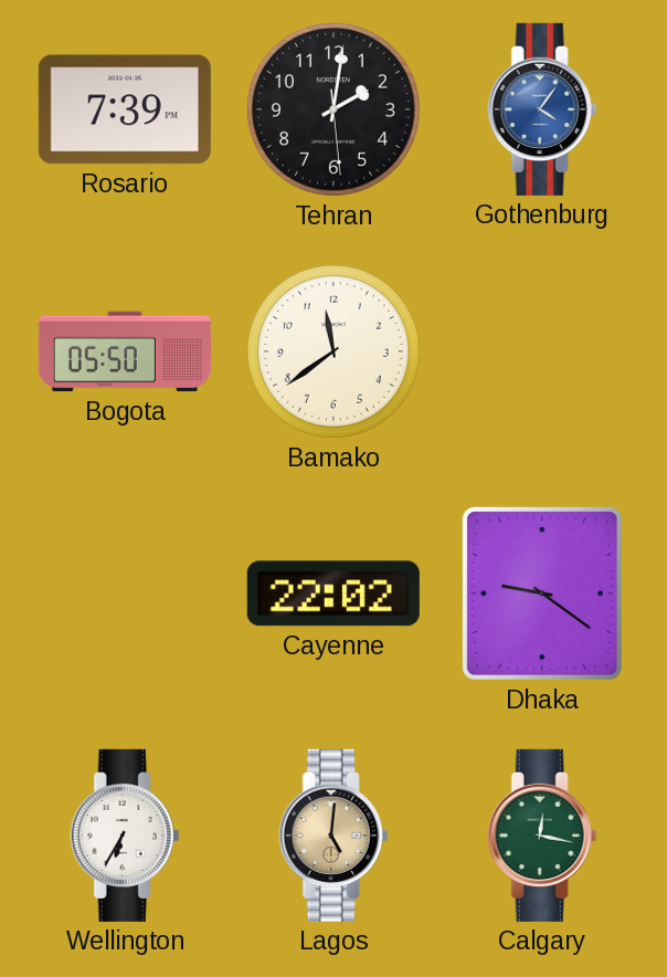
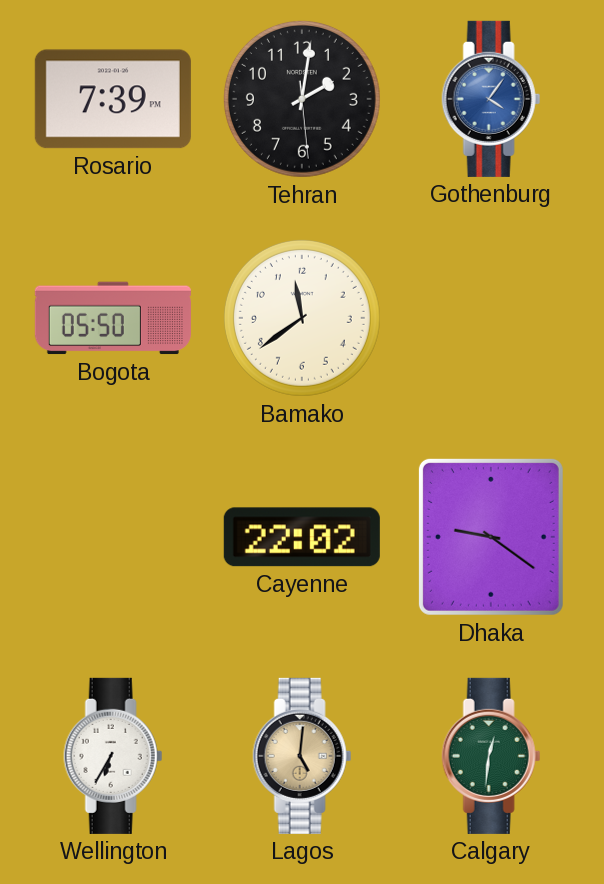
Calgary: 12:17 -> 12:31 (491, 756)
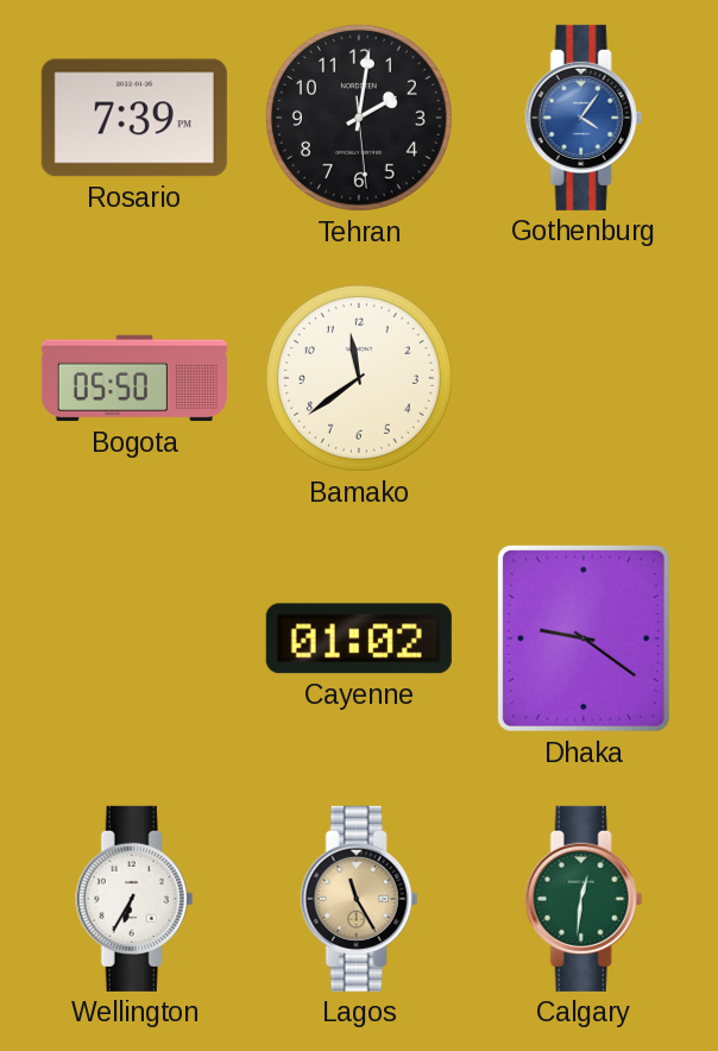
Cayenne: 22:02 -> 01:02 (359, 638)
Lagos: 5:01 -> 11:25 (359, 899)
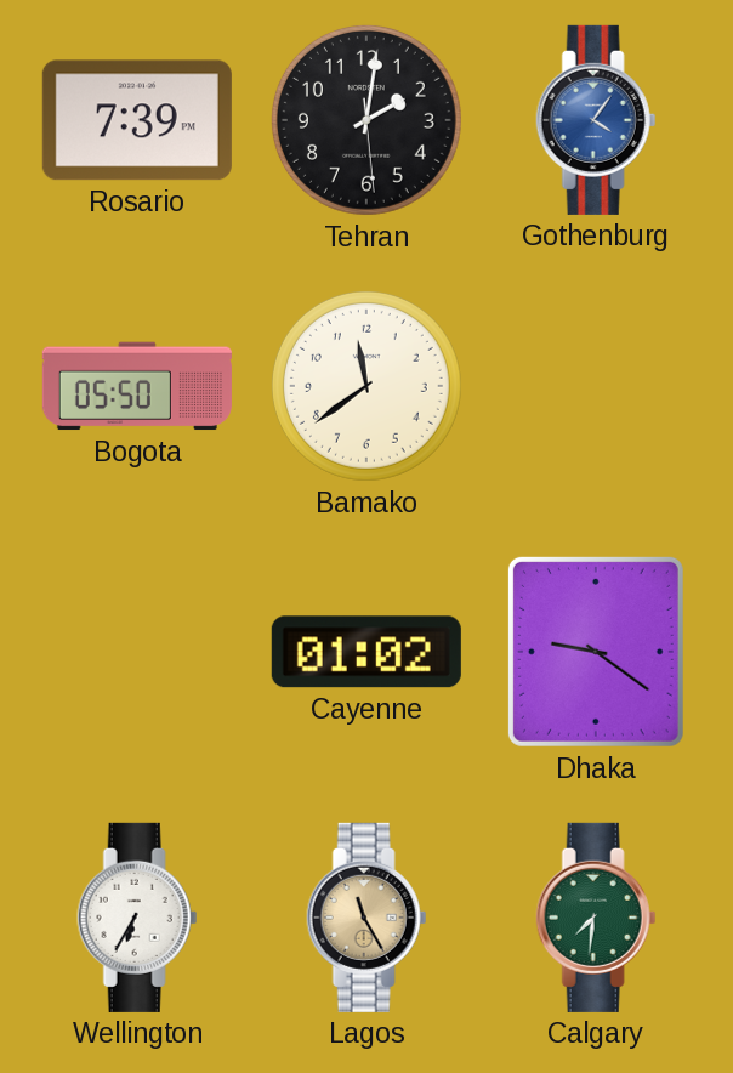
Calgary: 12:31 -> 7:31 (596, 918)
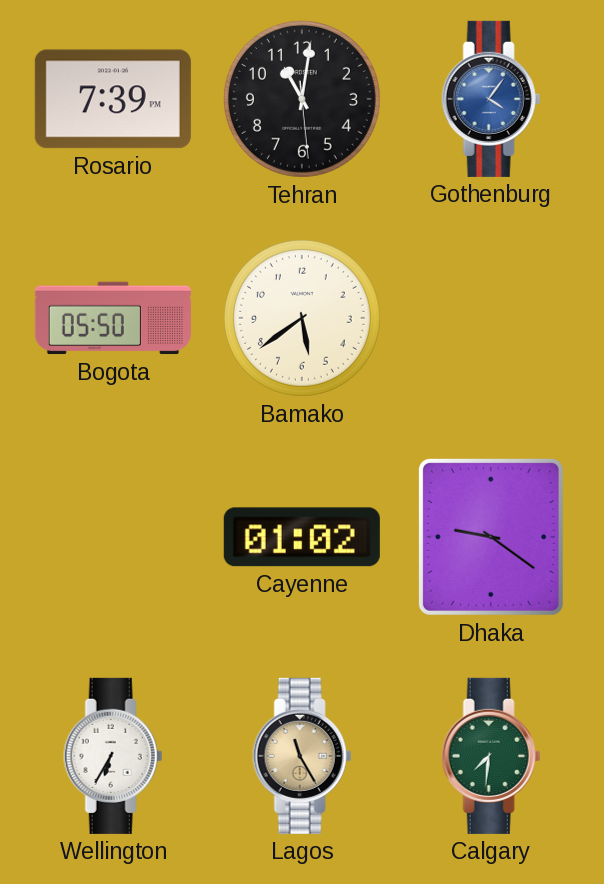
Tehran: 2:01 -> 11:01 (302, 99)
Bamako: 11:39 -> 5:39 (302, 318)
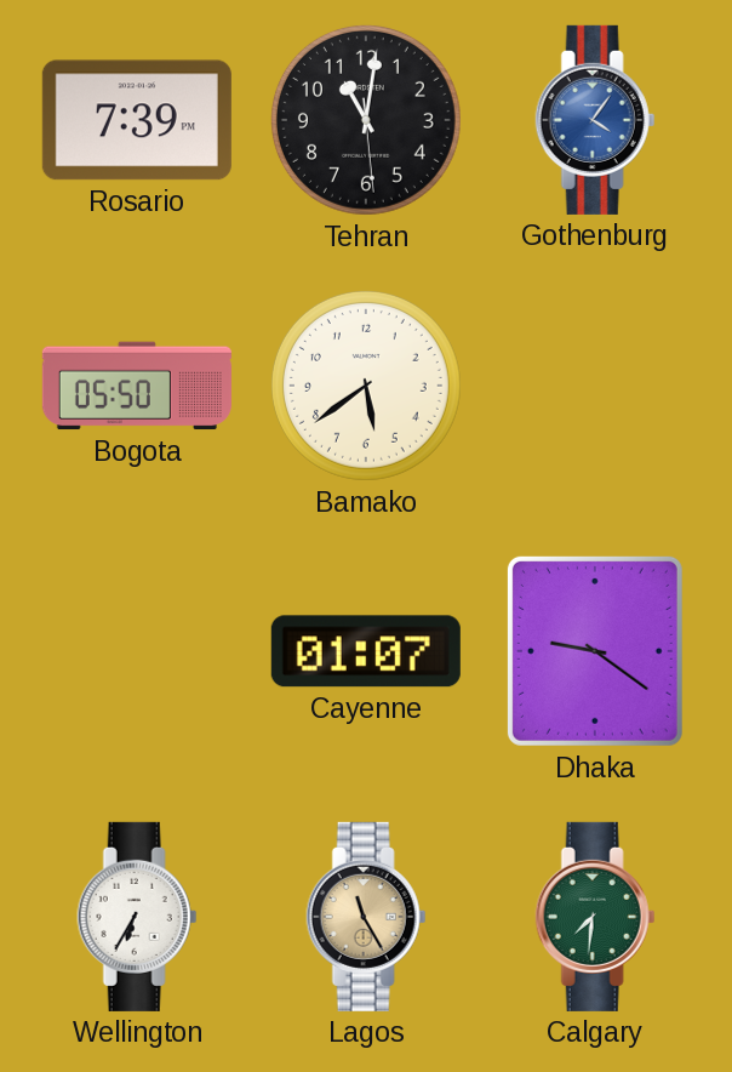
Cayenne: 01:02 -> 01:07 (366, 651)
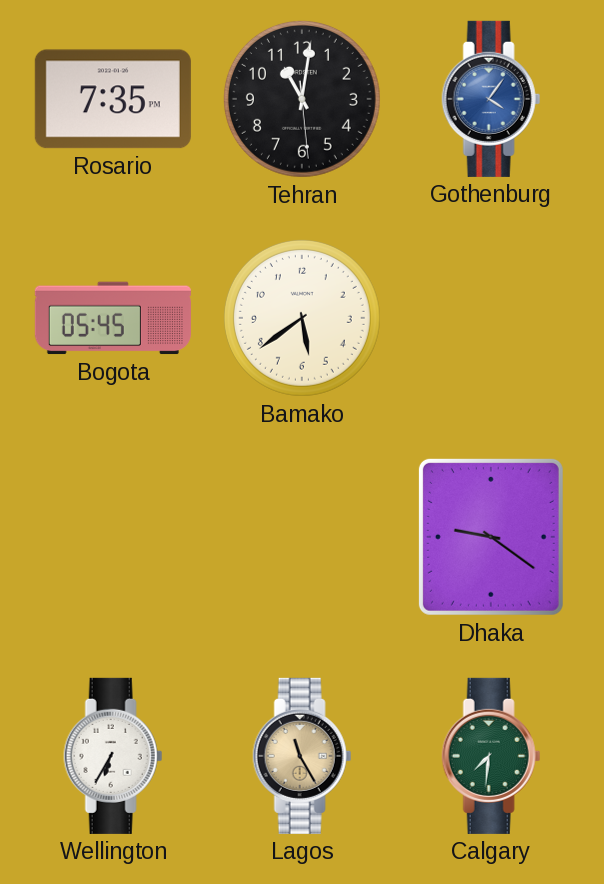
Rosario: 7:39 -> 7:35 (113, 99)
Bogota: 05:50 -> 05:45 (113, 318)
Cayenne: 01:07 -> none (366, 651)
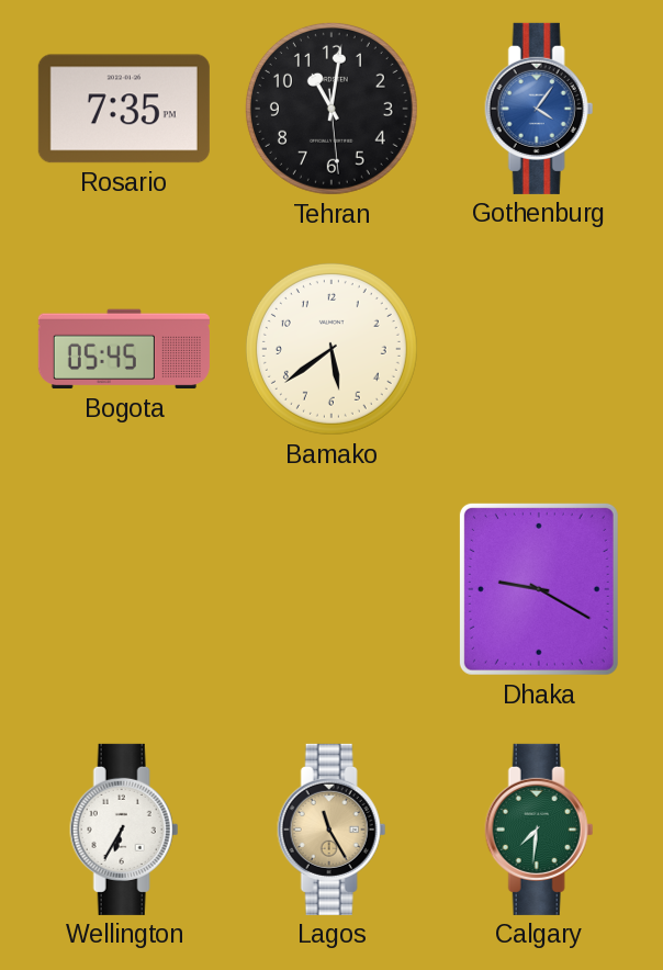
Dhaka: 9:21 -> 9:20 (539, 589)
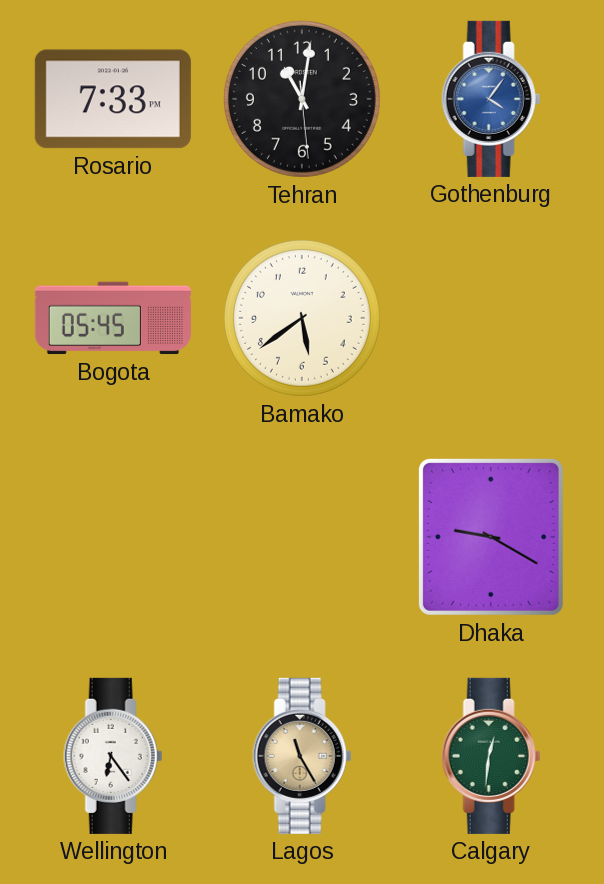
Rosario: 7:35 -> 7:33 (113, 99)
Wellington: 6:35 -> 6:24 (113, 756)
Calgary: 7:31 -> 12:31 (491, 756)
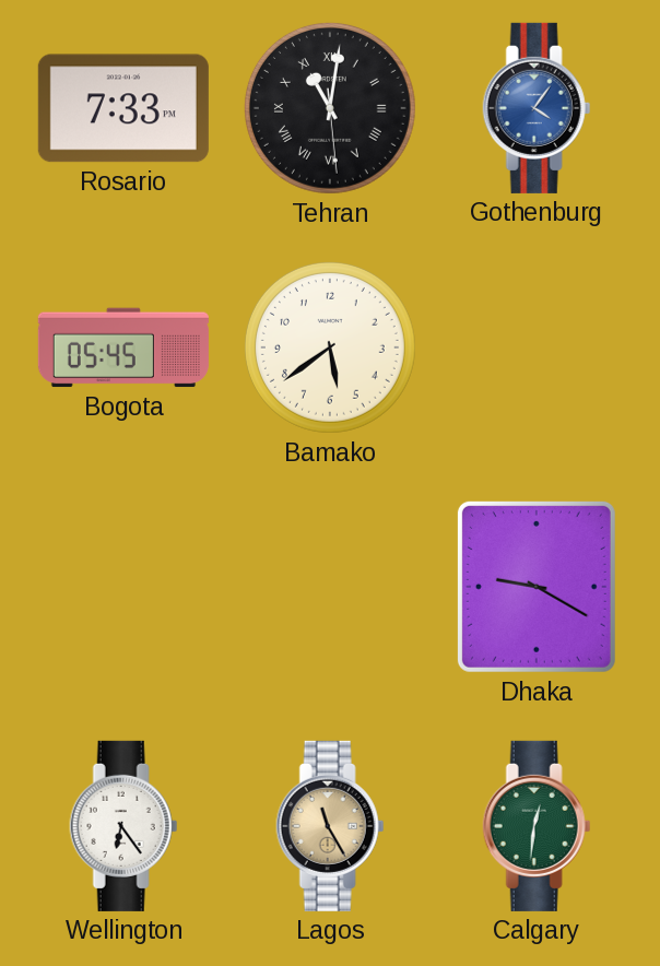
Tehran numerals: Arabic -> Roman (330, 108)
